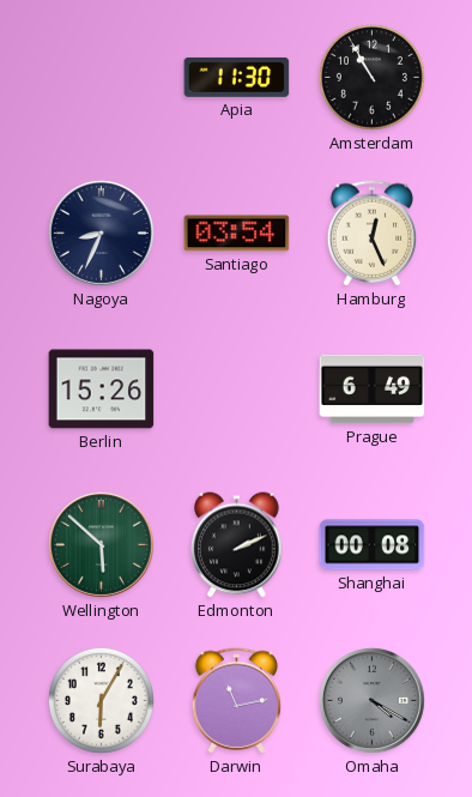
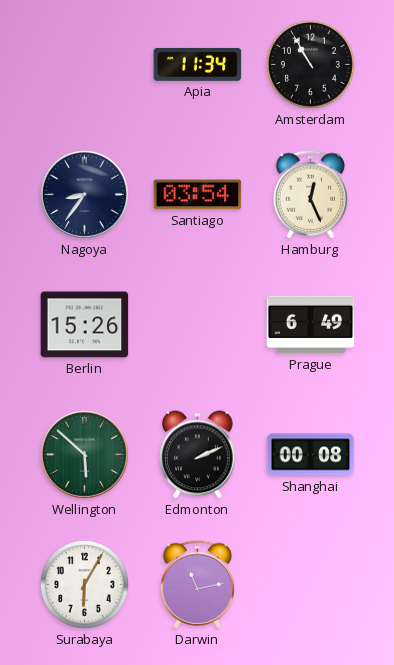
Apia: 11:30 -> 11:34 (198, 64)
Nagoya: 8:34 -> 8:36 (84, 194)
Omaha: 4:20 -> none (371, 700)
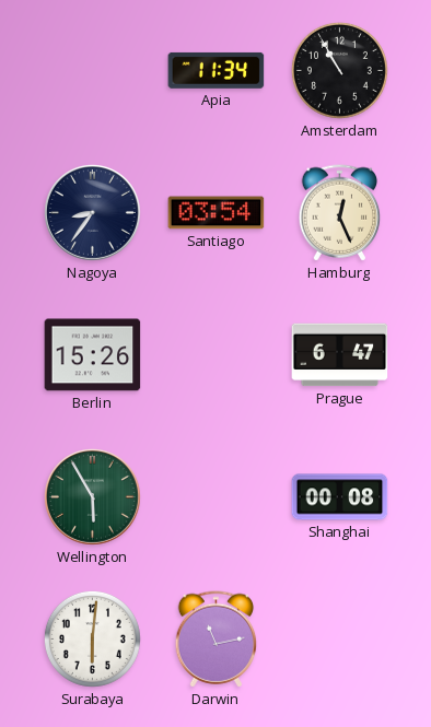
Prague: 6:49 -> 6:47 (340, 355)
Wellington: 5:52 -> 5:55 (92, 496)
Edmonton: 2:11 -> none (198, 455)
Surabaya: 6:05 -> 6:01 (92, 638)
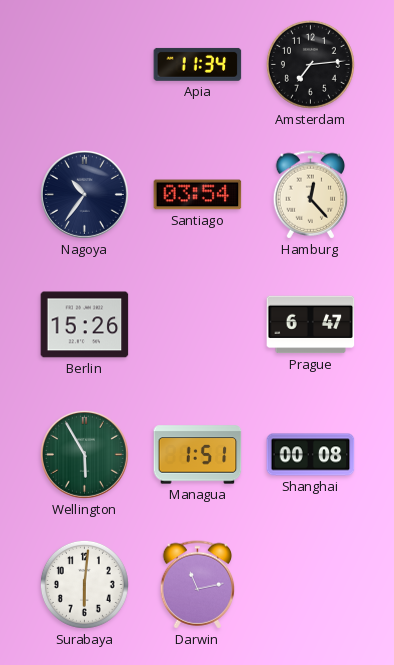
Amsterdam: 10:55 -> 7:14 (310, 64)
Nagoya: 8:36 -> 10:36 (84, 194)
Hamburg: 12:26 -> 12:23 (311, 195)
Managua: none -> 1:51 (198, 455)
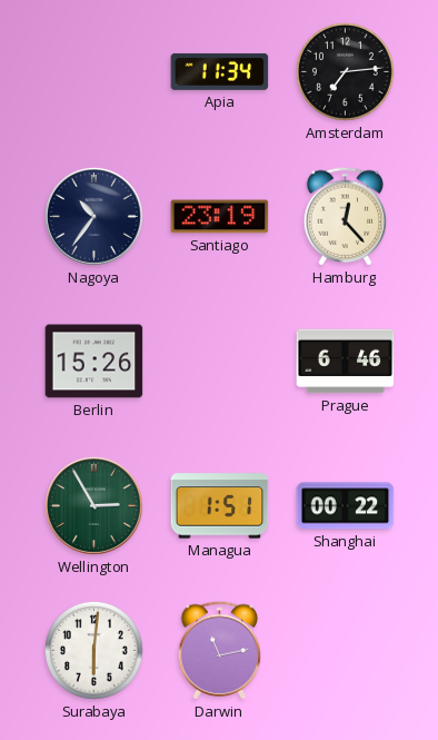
Santiago: 03:54 -> 23:19 (220, 217)
Prague: 6:47 -> 6:46 (346, 362)
Wellington: 5:55 -> 2:55 (93, 505)
Shanghai: 00:08 -> 00:22 (346, 506)
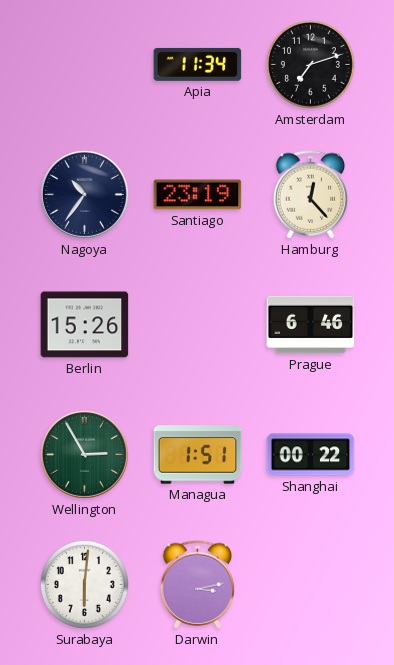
Amsterdam: 7:14 -> 7:12 (310, 64)
Darwin: 11:13 -> 3:13 (198, 585)
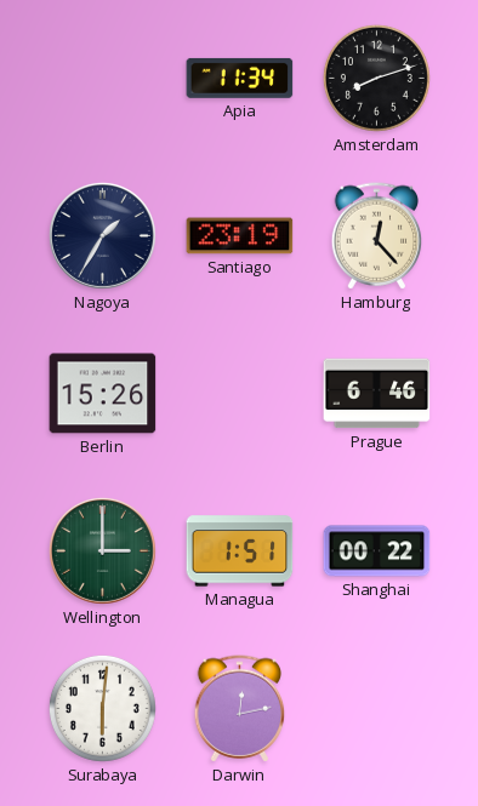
Amsterdam: 7:12 -> 8:12 (376, 78)
Nagoya: 10:36 -> 1:35 (102, 235)
Wellington: 2:55 -> 3:00 (102, 550)
Darwin: 3:13 -> 12:13 (240, 709)
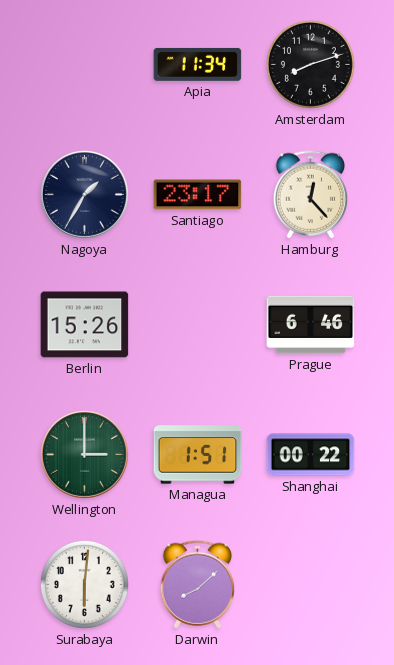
Santiago: 23:19 -> 23:17 (198, 195)
Darwin: 12:13 -> 8:08 (198, 585)
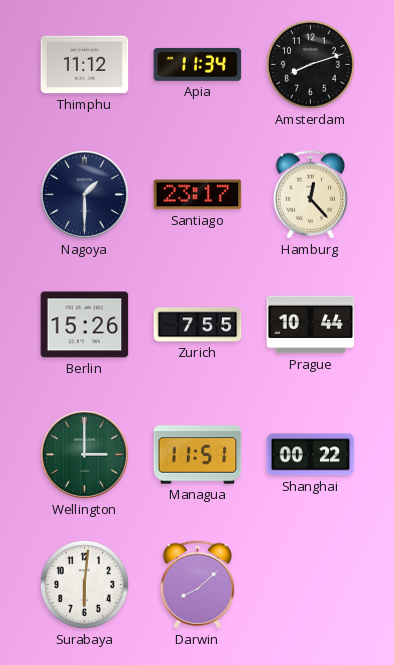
Thimphu: none -> 11:12 (85, 65)
Nagoya: 1:35 -> 1:30 (84, 194)
Zurich: none -> 7:55 (198, 325)
Prague: 6:46 -> 10:44 (311, 325)
Managua: 1:51 -> 11:51 (198, 455)
